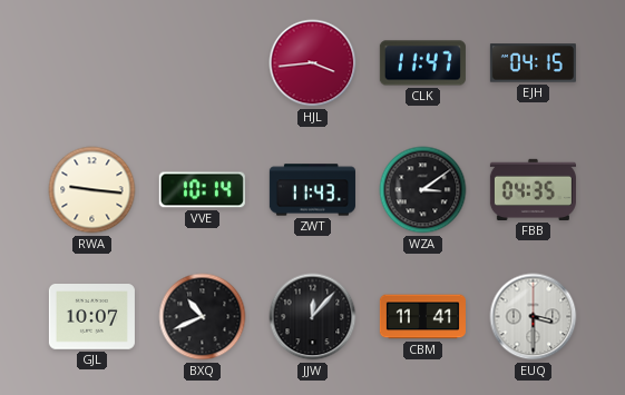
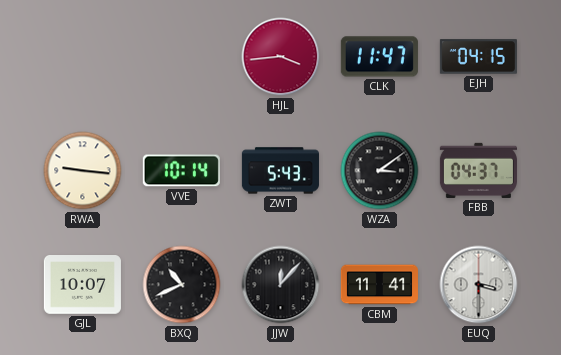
ZWT: 11:43 -> 5:43 (280, 171)
FBB: 04:35 -> 04:37 (478, 170)
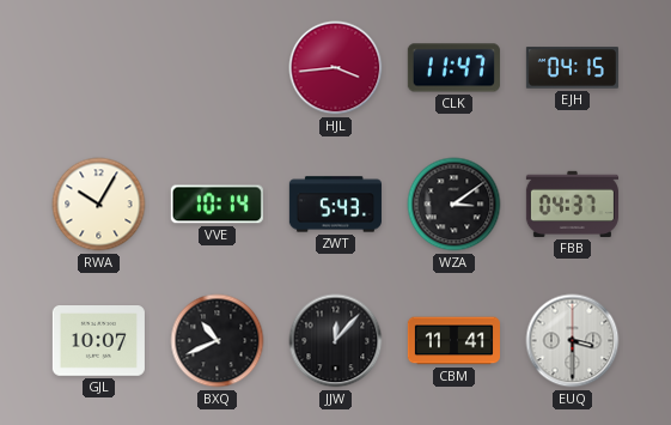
RWA: 9:16 -> 10:05 (99, 205)
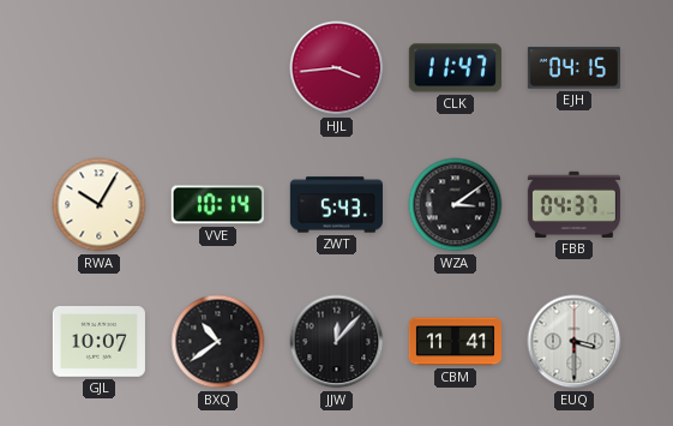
BXQ: 10:41 -> 10:39 (218, 342)
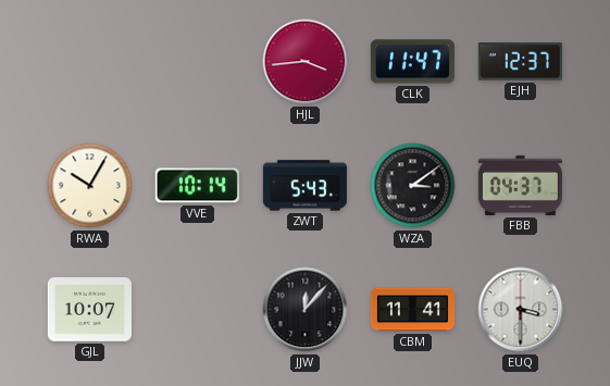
EJH: 04:15 -> 12:37 (520, 62)
BXQ: 10:39 -> none (218, 342)
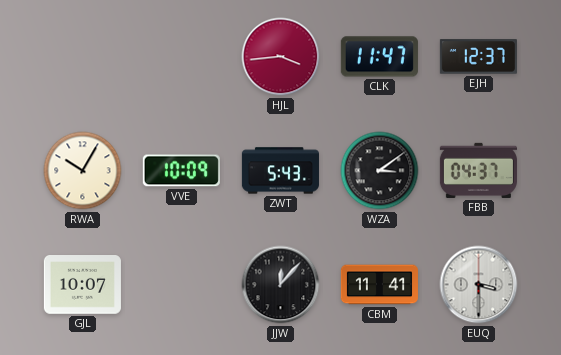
VVE: 10:14 -> 10:09 (181, 171)
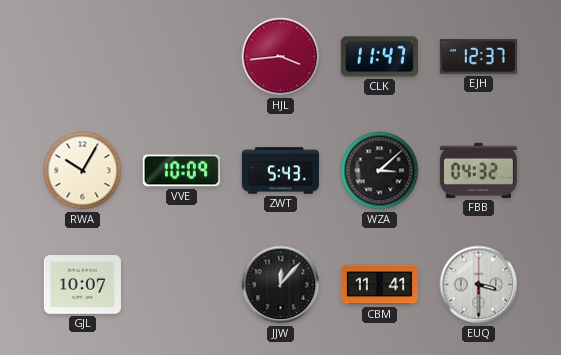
WZA: 3:09 -> 3:08 (380, 171)
FBB: 04:37 -> 04:32 (478, 170)
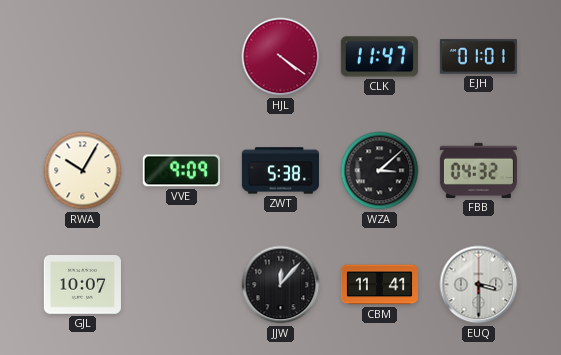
HJL: 3:44 -> 4:21 (281, 57)
EJH: 12:37 -> 01:01 (478, 57)
VVE: 10:09 -> 9:09 (181, 171)
ZWT: 5:43 -> 5:38 (280, 171)
